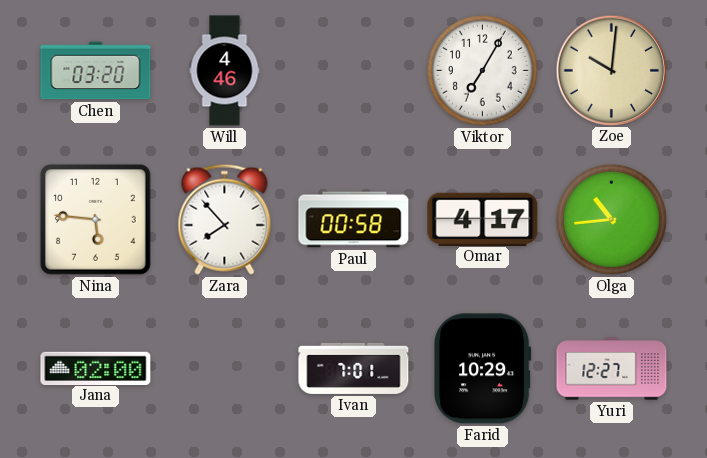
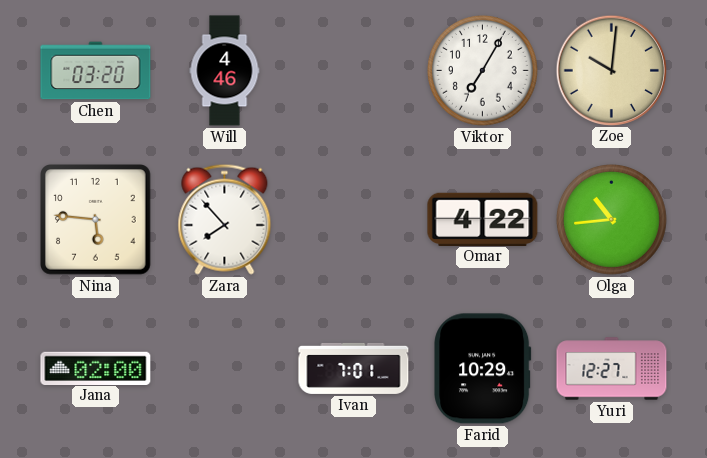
Paul: 00:58 -> none (354, 220)
Omar: 4:17 -> 4:22 (483, 219)
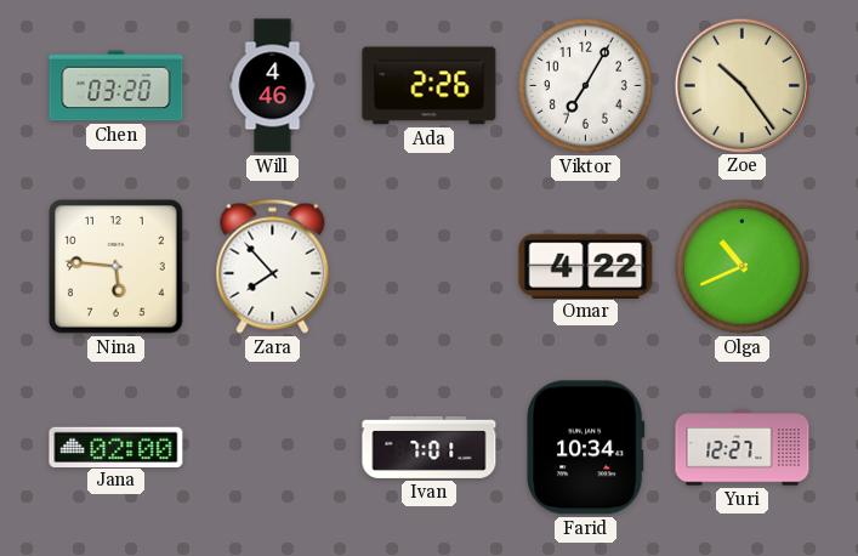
Ada: none -> 2:26 (430, 86)
Zoe: 10:01 -> 10:24 (741, 85)
Olga: 10:44 -> 10:41 (743, 267)
Farid: 10:29 -> 10:34 (586, 448)
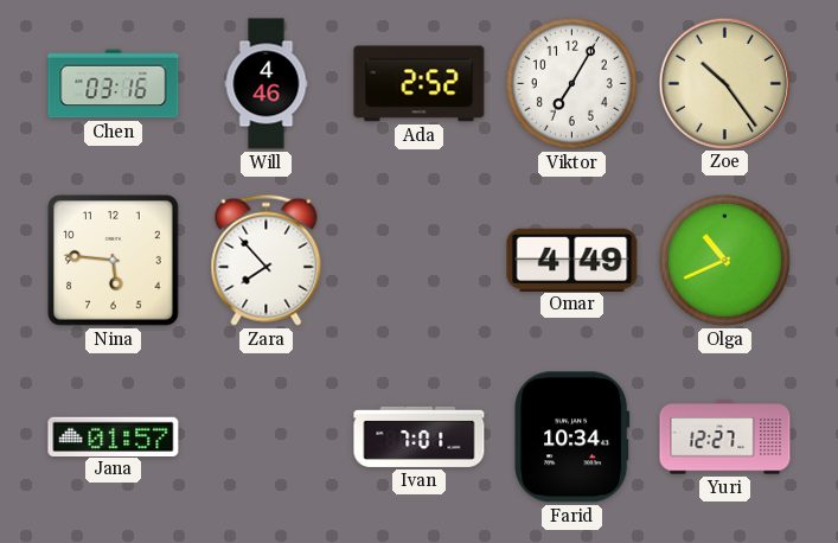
Chen: 03:20 -> 03:16 (114, 84)
Ada: 2:26 -> 2:52 (420, 84)
Omar: 4:22 -> 4:49 (572, 260)
Jana: 02:00 -> 01:57 (114, 436)
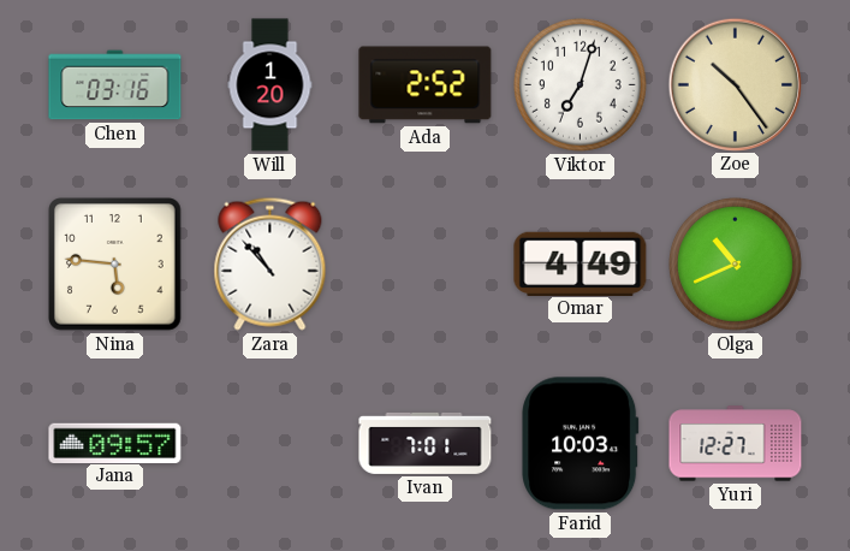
Will: 4:46 -> 1:20 (271, 85)
Viktor: 7:05 -> 7:03 (581, 85)
Zara: 7:53 -> 10:53 (271, 263)
Jana: 01:57 -> 09:57 (115, 443)
Farid: 10:34 -> 10:03 (581, 444)
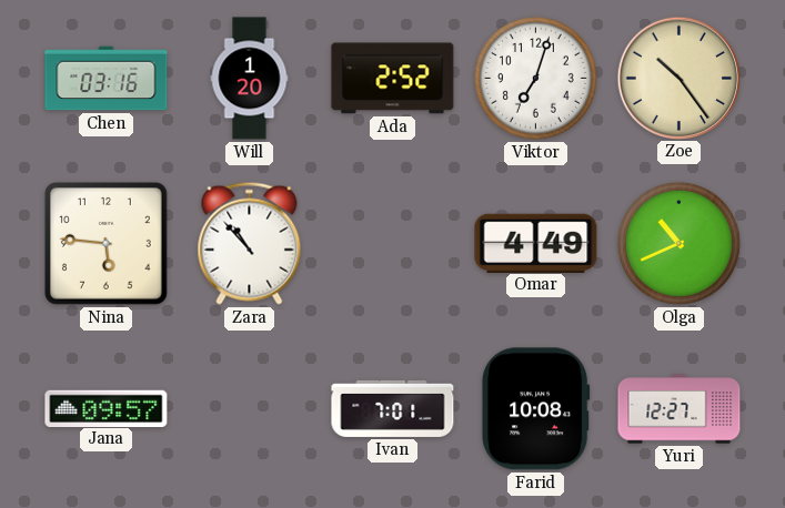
Farid: 10:03 -> 10:08 (536, 409)
